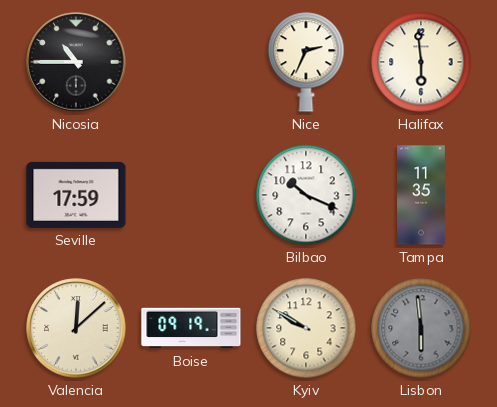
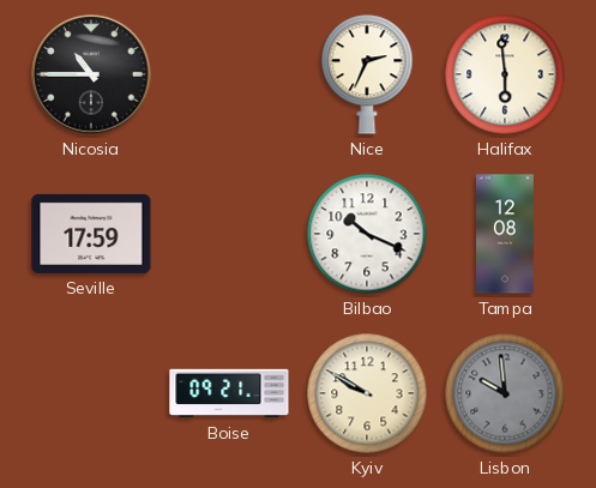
Tampa: 11:35 -> 12:08 (506, 234)
Valencia: 12:08 -> none (76, 328)
Boise: 09:19 -> 09:21 (229, 393)
Lisbon: 5:59 -> 9:59 (505, 393)
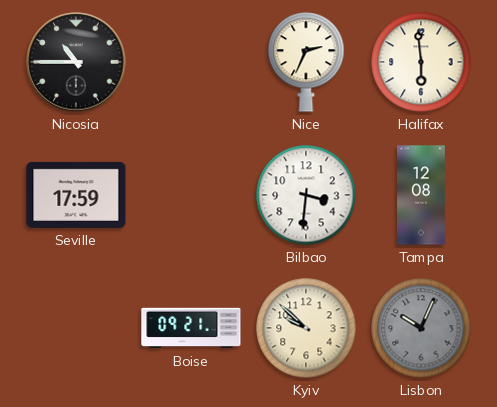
Bilbao: 10:19 -> 3:31 (306, 195)
Kyiv: 9:50 -> 9:52 (306, 328)
Lisbon: 9:59 -> 10:04 (421, 328)
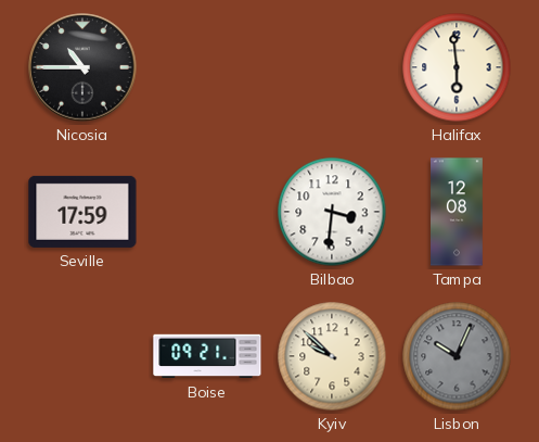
Nice: 2:34 -> none (306, 62)
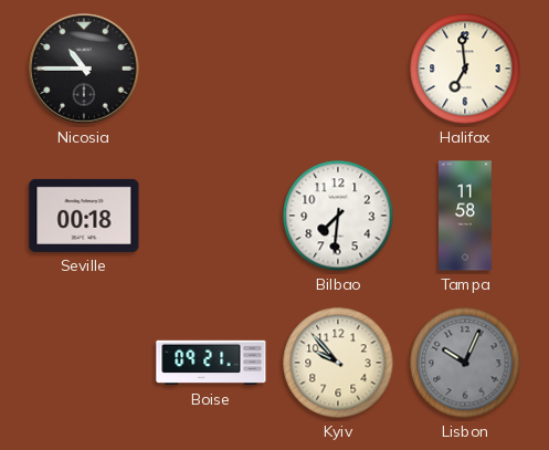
Halifax: 5:59 -> 6:59 (465, 69)
Seville: 17:59 -> 00:18 (84, 216)
Bilbao: 3:31 -> 7:31 (338, 216)
Tampa: 12:08 -> 11:58 (466, 216)
Kyiv: 9:52 -> 9:53 (338, 363)
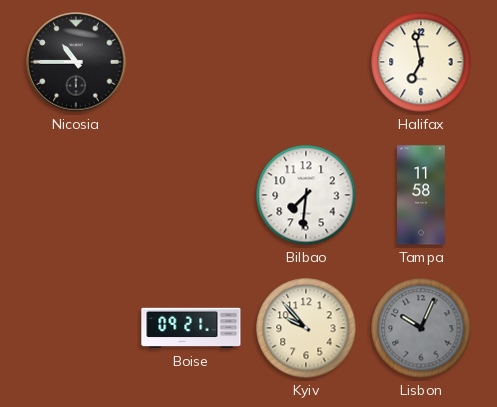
Halifax: 6:59 -> 6:58 (421, 62)
Seville: 00:18 -> none (84, 216)
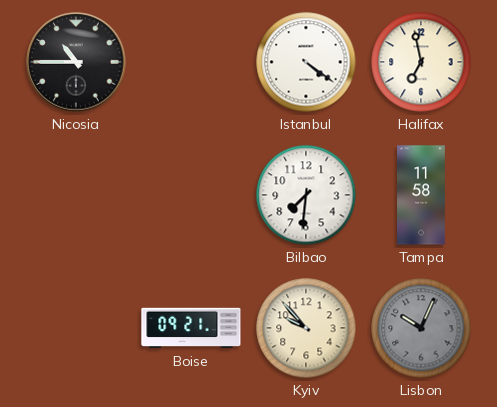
Istanbul: none -> 4:21 (306, 62)
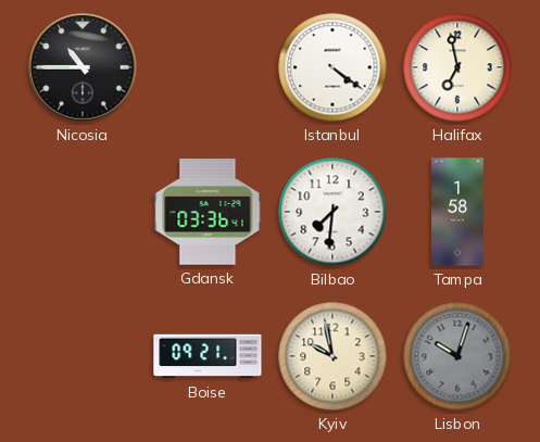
Gdansk: none -> 03:36 (208, 212)
Tampa: 11:58 -> 1:58 (459, 212)
Kyiv: 9:53 -> 9:58 (332, 356)
Lisbon: 10:04 -> 10:03 (457, 356)
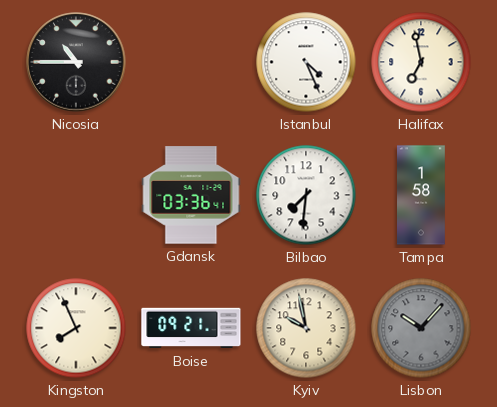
Istanbul: 4:21 -> 4:26 (306, 62)
Kingston: none -> 7:56 (76, 328)
Lisbon: 10:03 -> 10:07 (421, 328)
